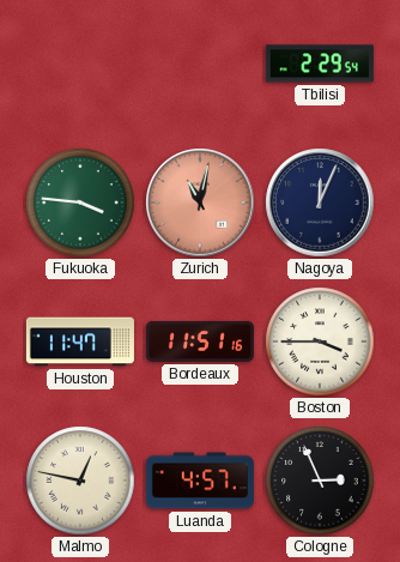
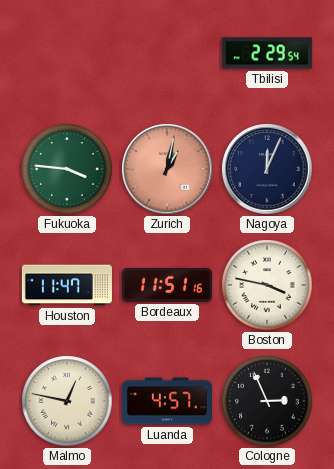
Zurich: 11:02 -> 1:02 (167, 169)
Boston: 3:45 -> 3:47 (267, 285)
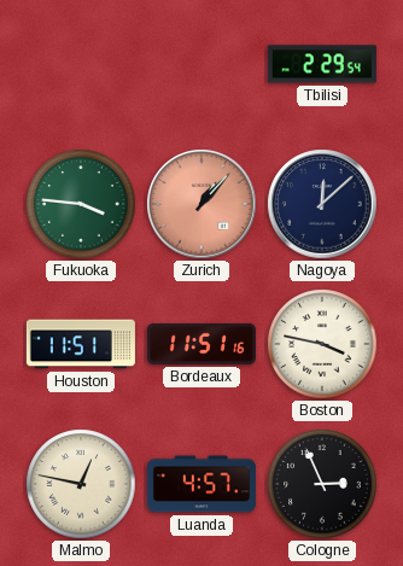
Zurich: 1:02 -> 1:07 (201, 204)
Nagoya: 12:04 -> 12:08 (322, 204)
Houston: 11:47 -> 11:51 (81, 344)
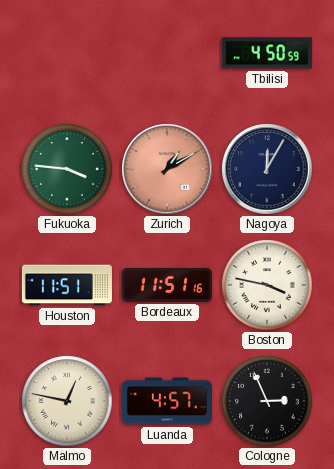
Tbilisi: 2:29 -> 4:50 (267, 53)
Zurich: 1:07 -> 1:10 (167, 169)
Nagoya: 12:08 -> 12:05 (267, 169)
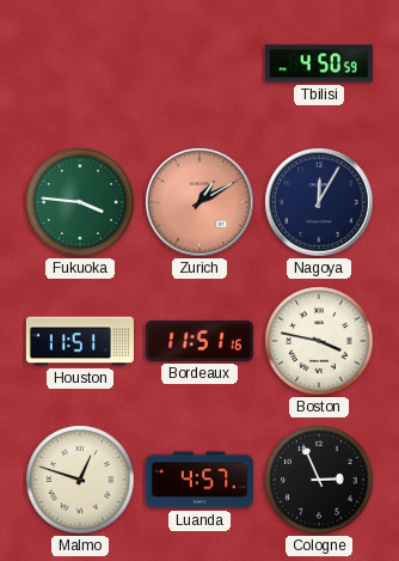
Malmo: 12:47 -> 12:48 (80, 480)
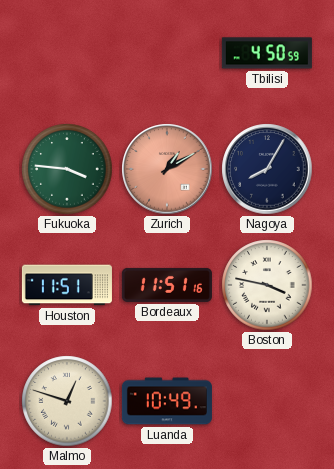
Nagoya: 12:05 -> 8:05 (267, 169)
Luanda: 4:57 -> 10:49 (167, 401)
Cologne: 2:56 -> none (319, 480)
